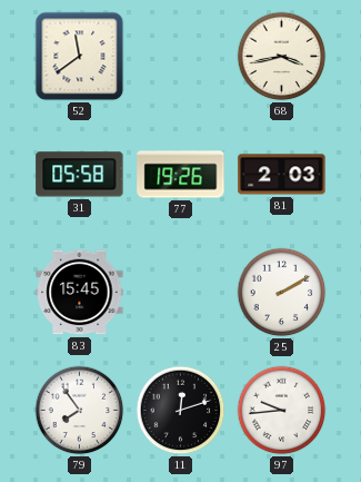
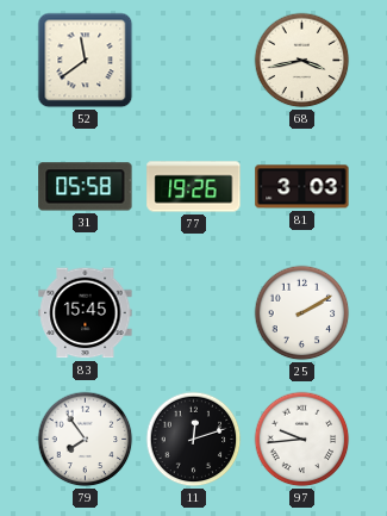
81: 2:03 -> 3:03 (302, 187)
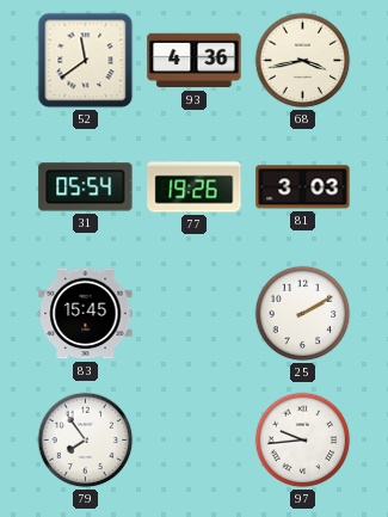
93: none -> 4:36 (195, 61)
31: 05:58 -> 05:54 (86, 187)
11: 12:12 -> none (194, 440)
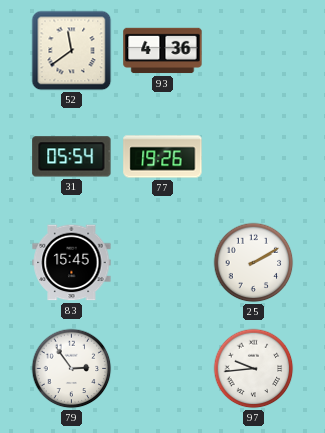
68: 3:43 -> none (303, 61)
81: 3:03 -> none (303, 187)
79: 7:54 -> 2:54 (72, 369)
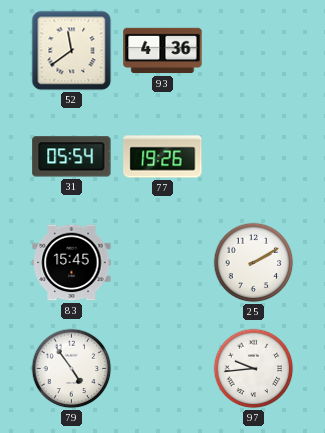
79: 2:54 -> 4:54 (72, 369)
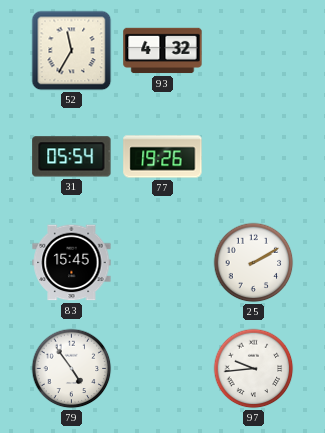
52: 11:39 -> 11:35 (72, 51)
93: 4:36 -> 4:32 (163, 51)
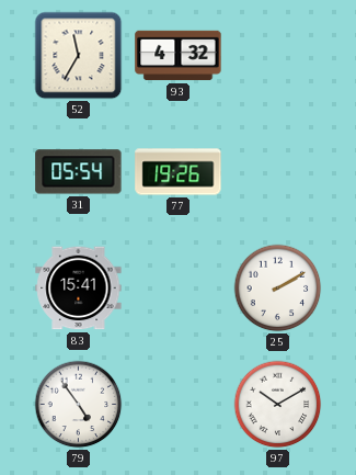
83: 15:45 -> 15:41 (79, 289)
97: 9:44 -> 10:10 (278, 405)
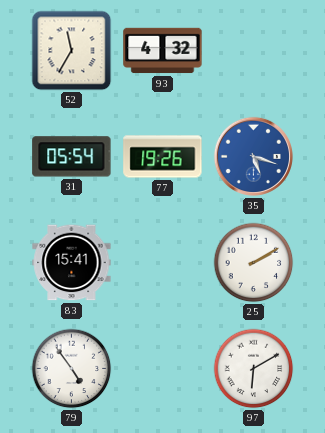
35: none -> 5:18 (253, 156)
97: 10:10 -> 6:10 (254, 369)
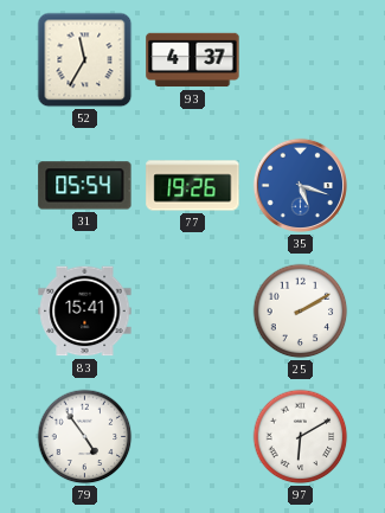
93: 4:32 -> 4:37 (193, 60)
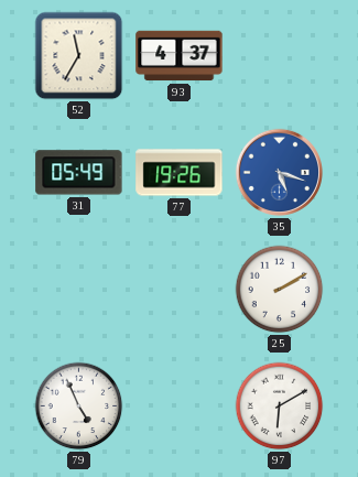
31: 05:54 -> 05:49 (79, 173)
83: 15:41 -> none (85, 312)
79: 4:54 -> 4:56 (79, 406)
